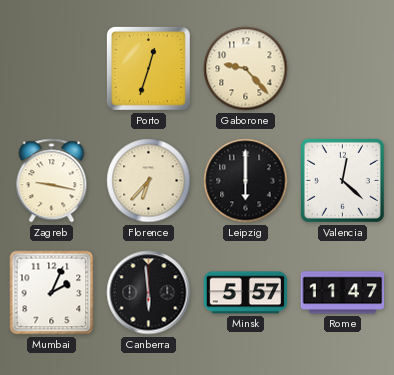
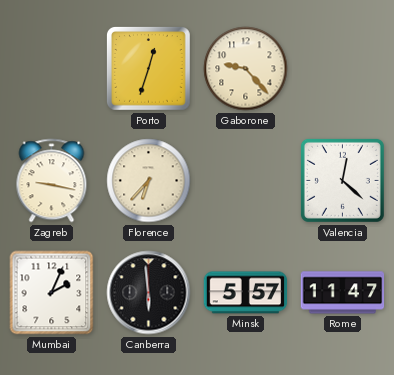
Leipzig: 6:00 -> none (246, 181)
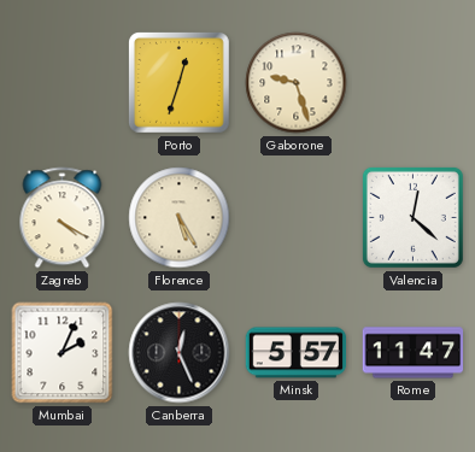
Gaborone: 9:23 -> 9:27 (297, 83)
Zagreb: 9:17 -> 4:20 (63, 218)
Florence: 6:37 -> 5:25 (180, 218)
Canberra: 5:59 -> 12:26 (180, 353)
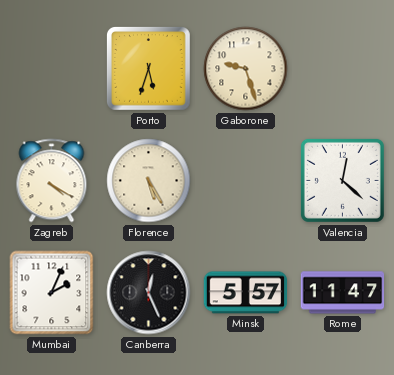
Porto: 12:33 -> 5:33 (149, 69)
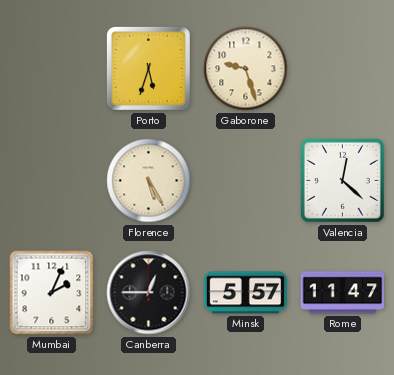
Zagreb: 4:20 -> none (52, 181)
Canberra: 12:26 -> 12:45 (149, 293)
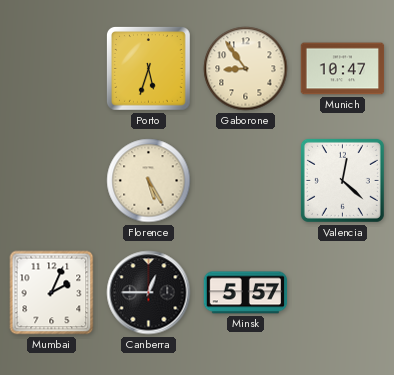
Gaborone: 9:27 -> 8:54 (246, 69)
Munich: none -> 10:47 (343, 69)
Rome: 11:47 -> none (343, 293)
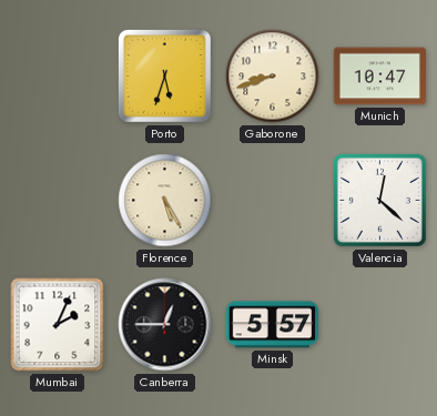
Gaborone: 8:54 -> 8:42 (273, 77)
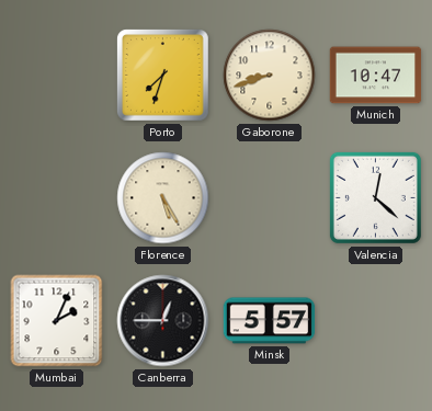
Porto: 5:33 -> 7:33 (163, 76)
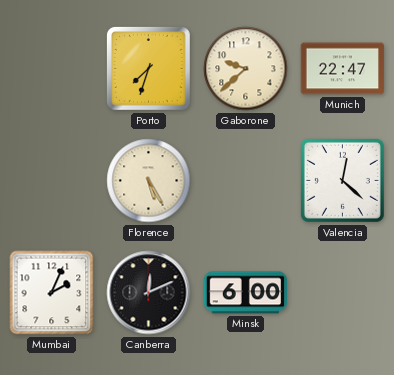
Gaborone: 8:42 -> 9:38 (246, 69)
Munich: 10:47 -> 22:47 (343, 69)
Canberra: 12:45 -> 12:11 (149, 293)
Minsk: 5:57 -> 6:00 (246, 293)
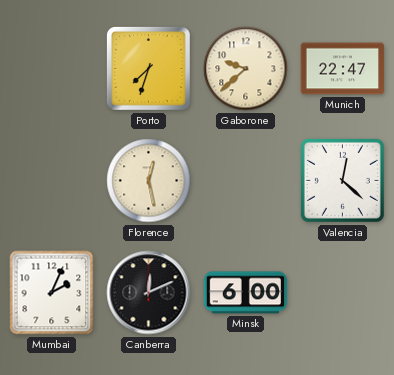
Florence: 5:25 -> 12:28 (149, 181)
